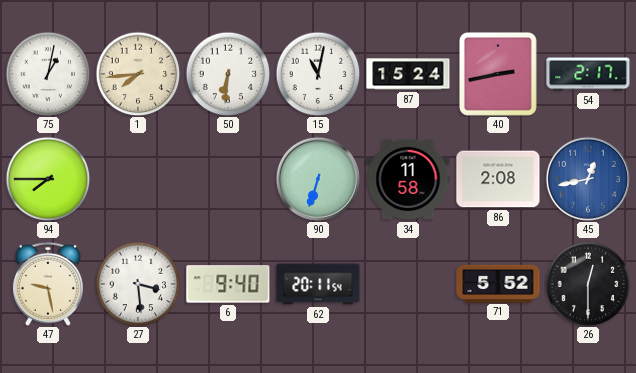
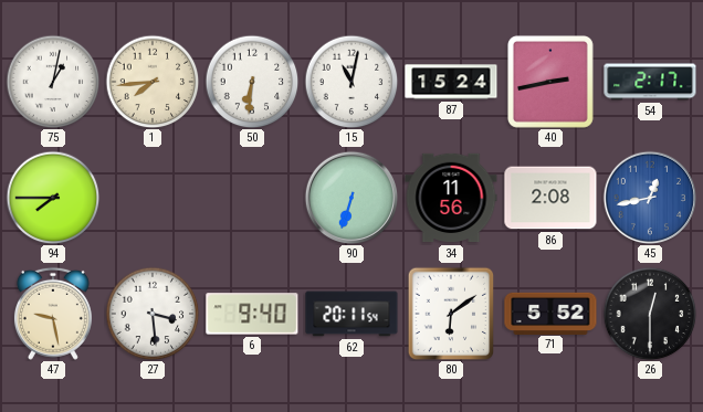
34: 11:58 -> 11:56 (451, 198)
80: none -> 6:09 (451, 314)
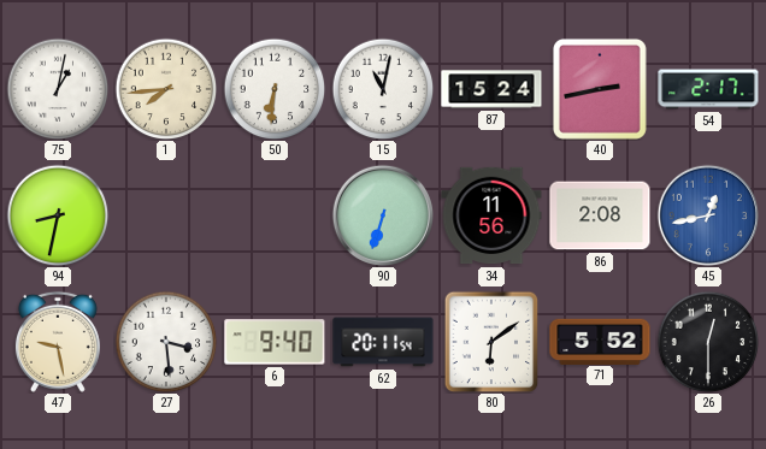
94: 7:45 -> 8:32 (58, 215)
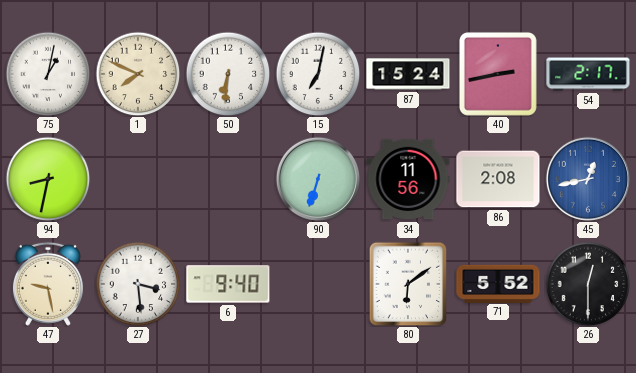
1: 7:44 -> 7:49 (138, 74)
15: 11:02 -> 7:02 (318, 74)
62: 20:11 -> none (383, 342)
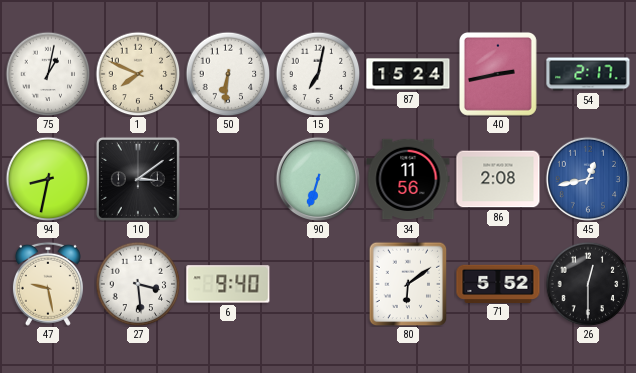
10: none -> 3:09 (138, 179)
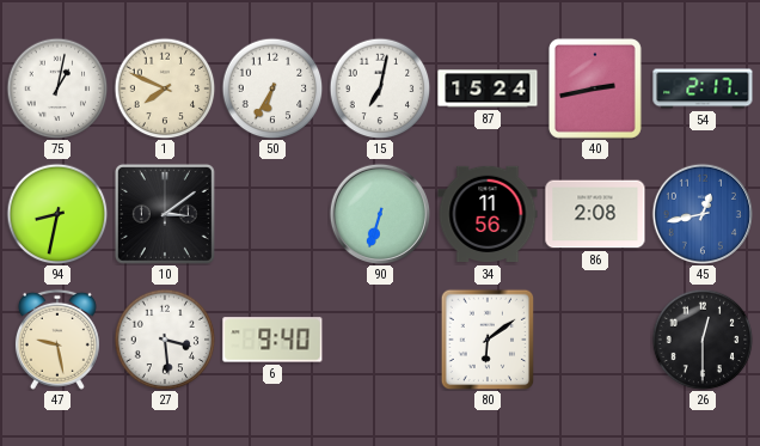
50: 6:31 -> 6:35 (272, 88)
71: 5:52 -> none (498, 283)
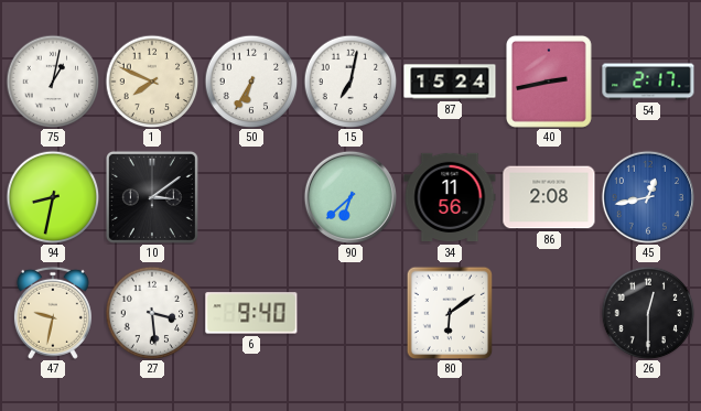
90: 6:33 -> 6:38 (349, 196)
47: 9:28 -> 9:32 (53, 313)
